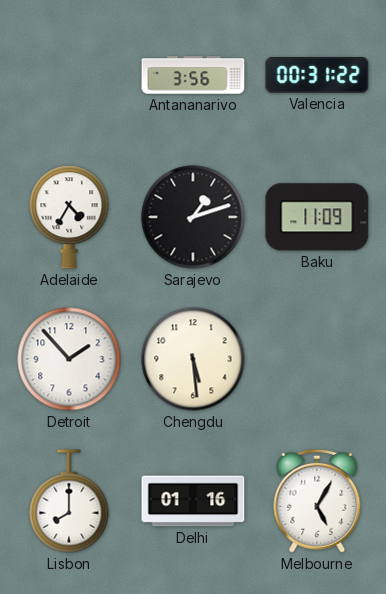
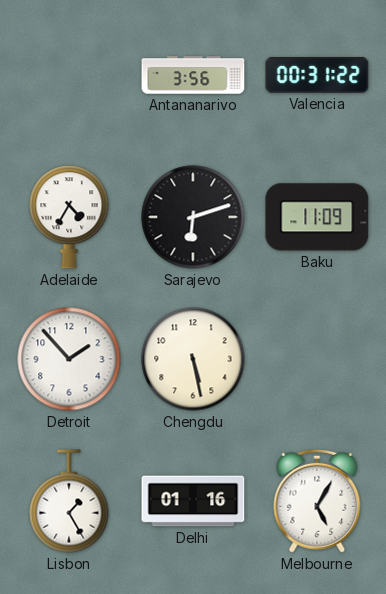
Sarajevo: 1:12 -> 6:12 (193, 217)
Chengdu: 5:29 -> 5:28 (193, 359)
Lisbon: 8:00 -> 1:25 (69, 501)
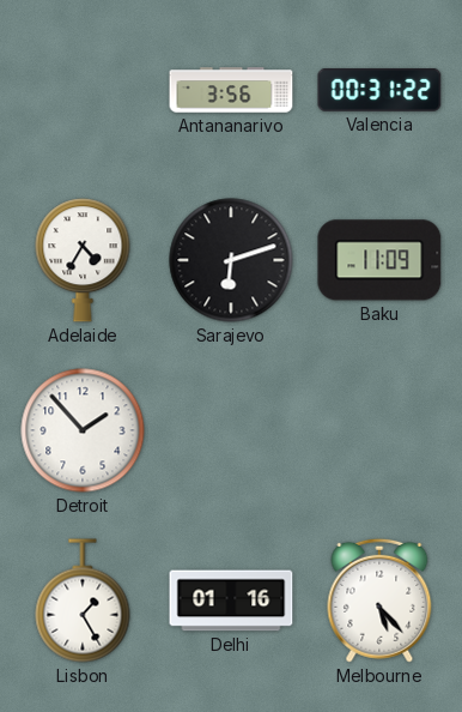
Chengdu: 5:28 -> none (193, 359)
Melbourne: 5:05 -> 5:23 (379, 601)
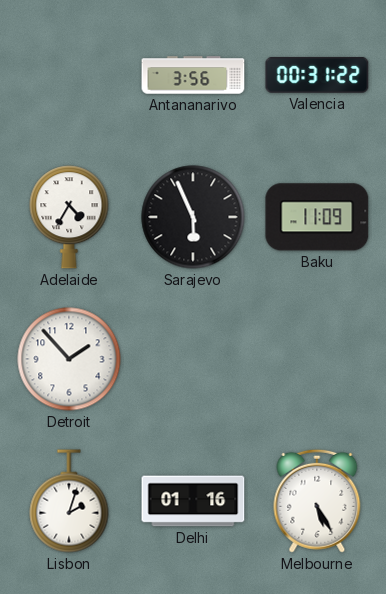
Sarajevo: 6:12 -> 5:56 (193, 217)
Lisbon: 1:25 -> 2:03 (69, 501)
Melbourne: 5:23 -> 5:25 (317, 501)
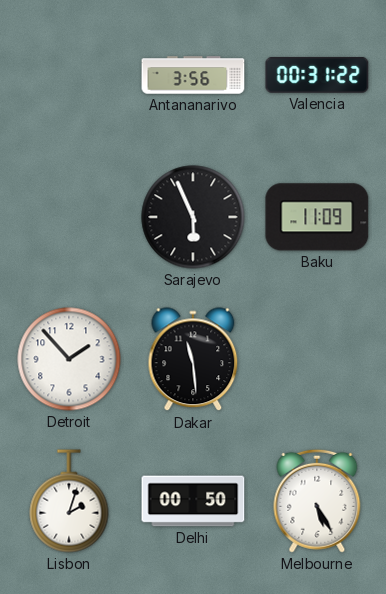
Adelaide: 4:35 -> none (69, 217)
Dakar: none -> 11:29 (193, 360)
Delhi: 01:16 -> 00:50 (193, 501)
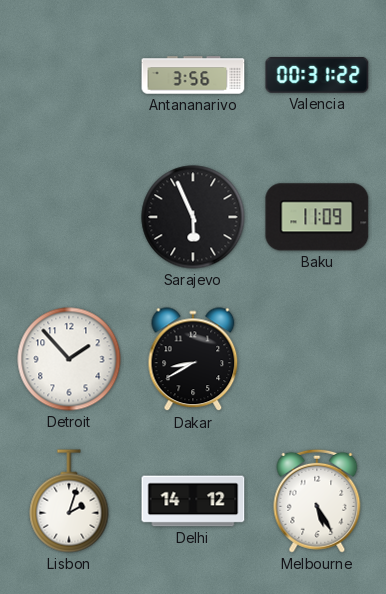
Dakar: 11:29 -> 8:40 (193, 360)
Delhi: 00:50 -> 14:12 (193, 501)
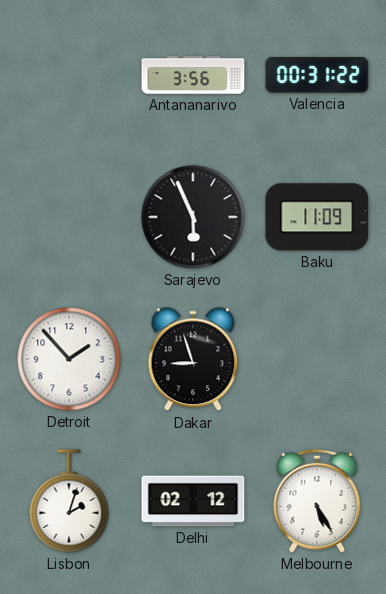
Dakar: 8:40 -> 8:57 (193, 360)
Delhi: 14:12 -> 02:12 (193, 501)
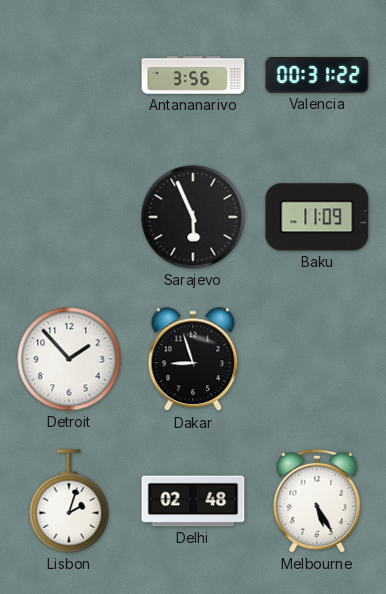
Delhi: 02:12 -> 02:48 (193, 501)
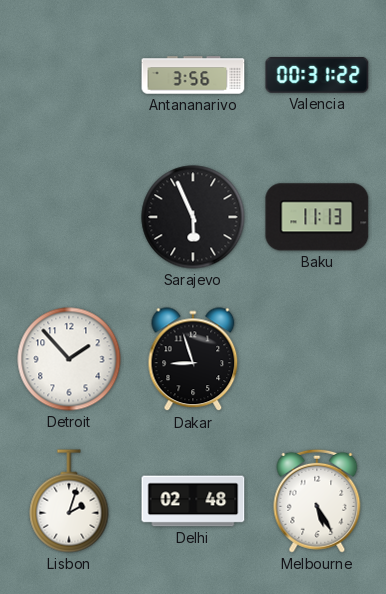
Baku: 11:09 -> 11:13 (317, 217)
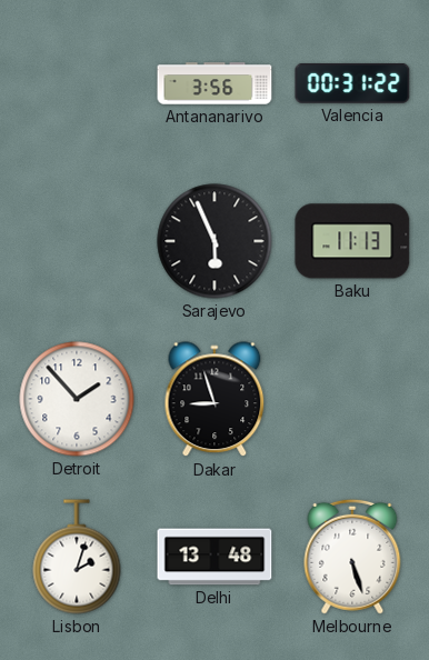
Delhi: 02:48 -> 13:48 (214, 557)
Melbourne: 5:25 -> 5:27 (352, 557)
